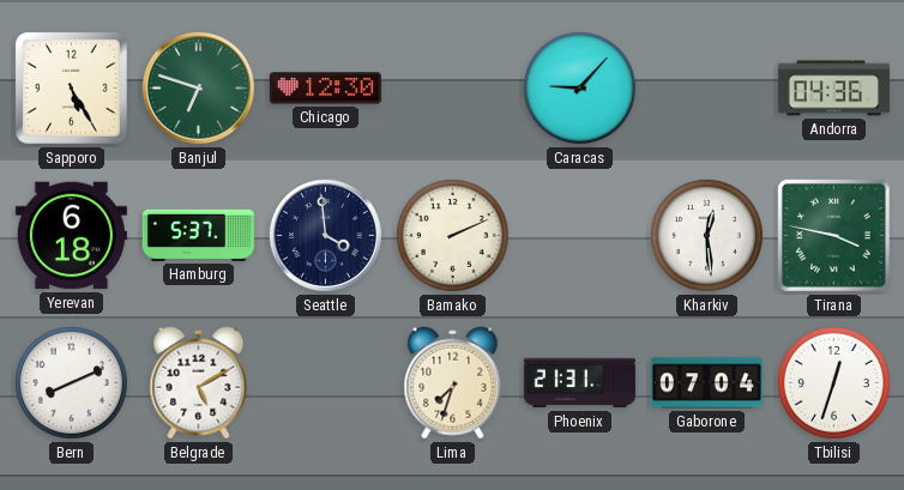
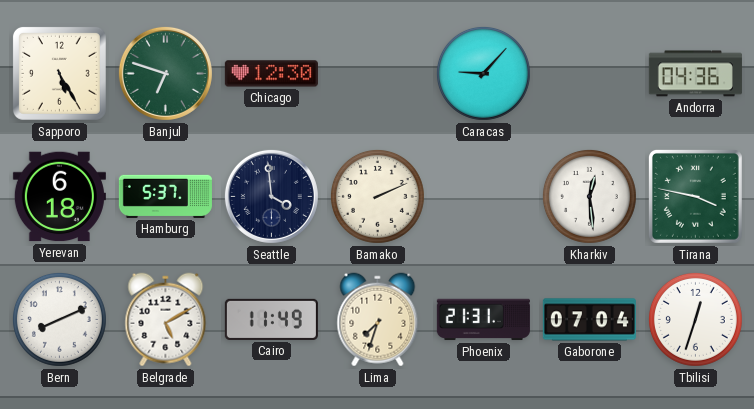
Cairo: none -> 11:49 (271, 319)
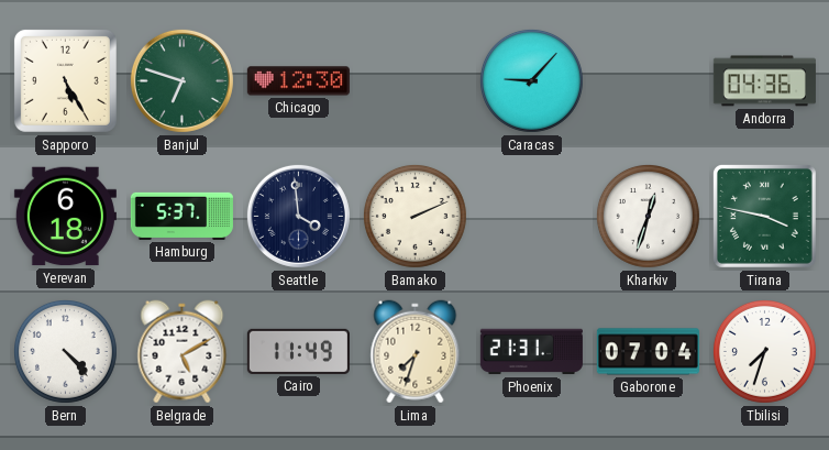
Kharkiv: 12:29 -> 12:33 (648, 216)
Bern: 8:11 -> 4:23 (65, 351)
Tbilisi: 12:33 -> 7:33 (764, 351)
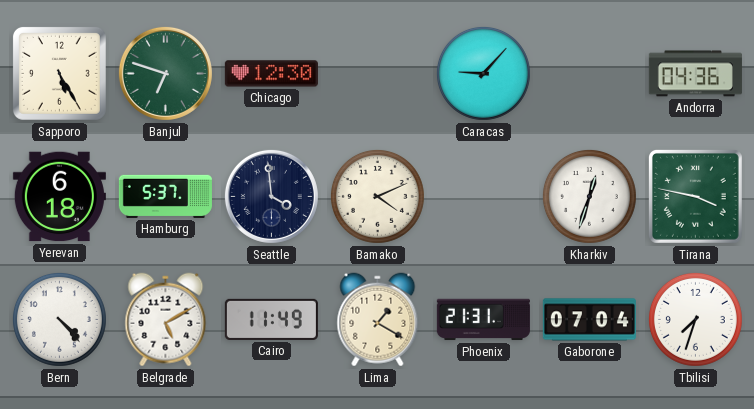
Bamako: 2:11 -> 4:11 (377, 196)
Lima: 7:33 -> 1:20 (378, 320)
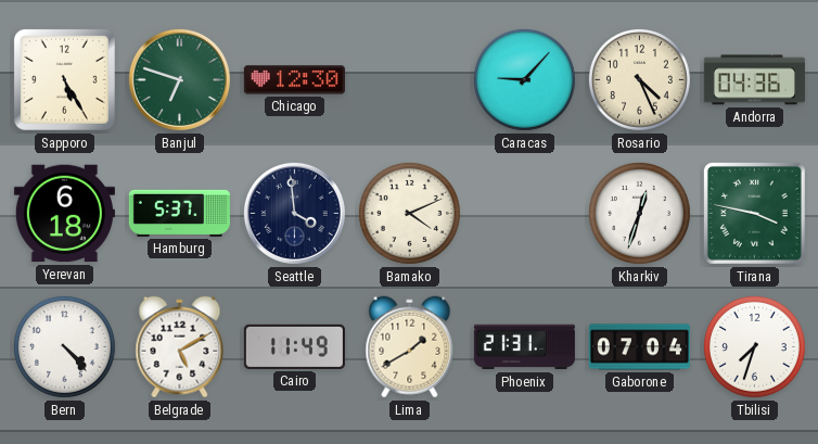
Rosario: none -> 4:26 (639, 79)
Lima: 1:20 -> 1:40 (410, 347)
